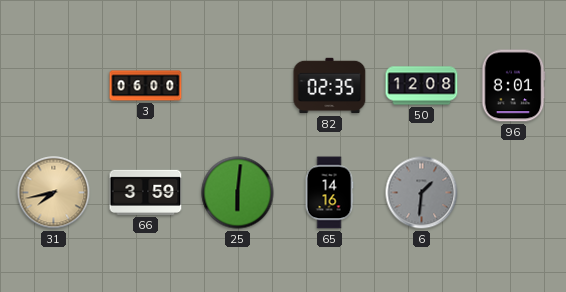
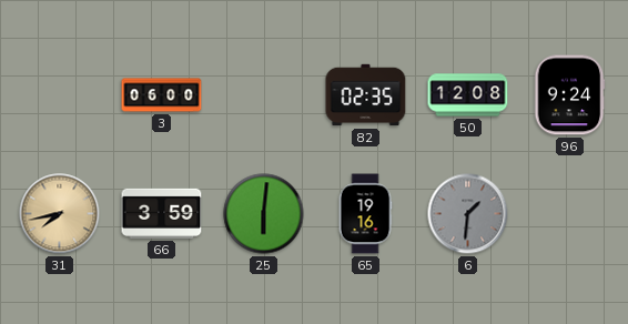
96: 8:01 -> 9:24 (569, 95)
65: 14:16 -> 19:16 (365, 214)
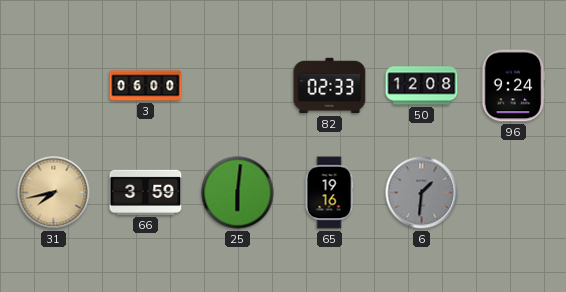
82: 02:35 -> 02:33 (330, 86)
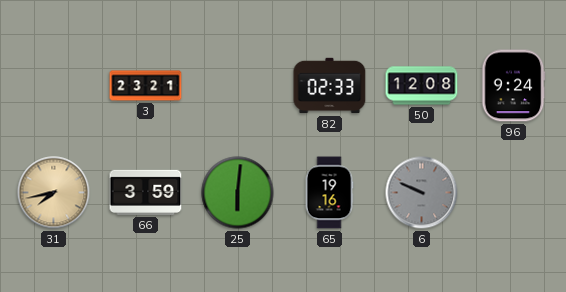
3: 06:00 -> 23:21 (146, 86)
6: 1:31 -> 9:49 (422, 193)
